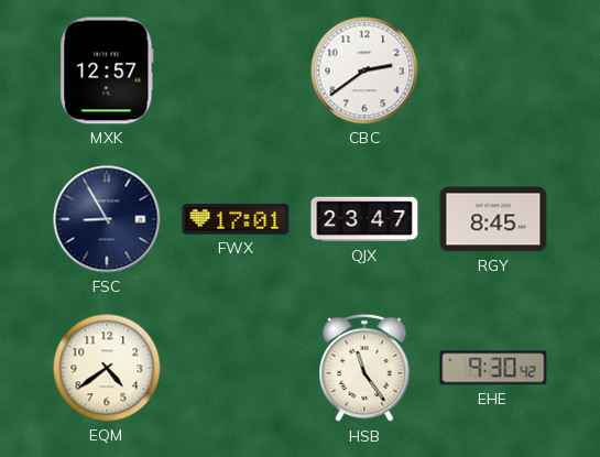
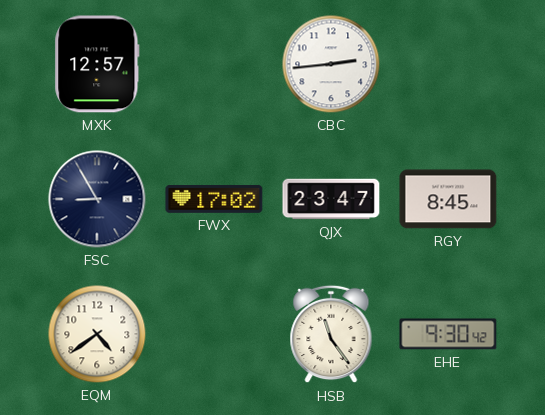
CBC: 2:39 -> 2:44 (331, 64)
FWX: 17:01 -> 17:02 (214, 200)
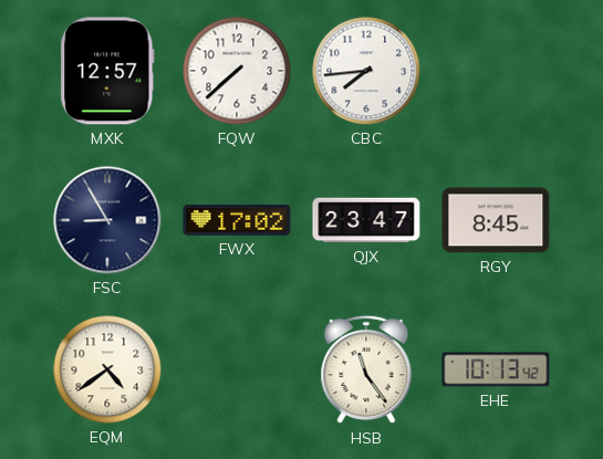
FQW: none -> 7:38 (237, 71)
CBC: 2:44 -> 7:44 (366, 71)
EHE: 9:30 -> 10:13 (496, 369)
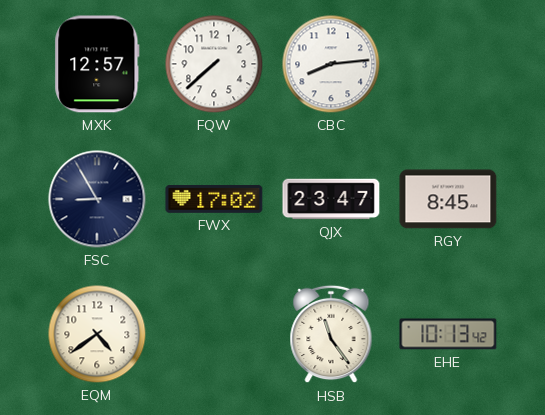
CBC: 7:44 -> 8:14 (331, 64)
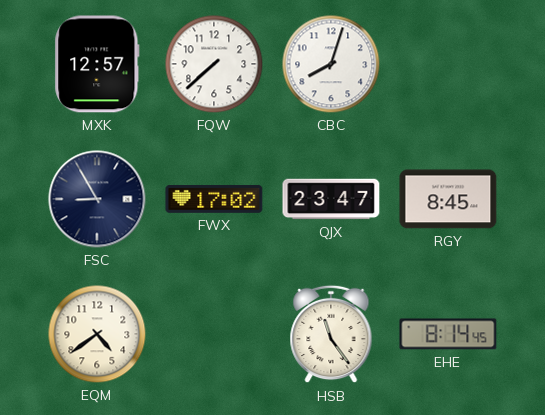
CBC: 8:14 -> 8:03 (331, 64)
EHE: 10:13 -> 8:14 (448, 334)
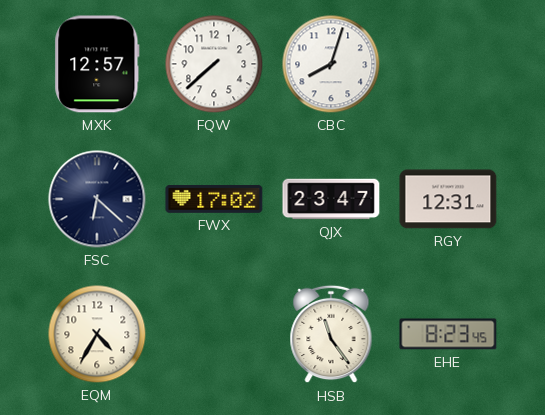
FSC: 8:55 -> 6:22 (97, 199)
RGY: 8:45 -> 12:31 (448, 199)
EQM: 4:39 -> 4:35 (97, 334)
EHE: 8:14 -> 8:23 (448, 334)
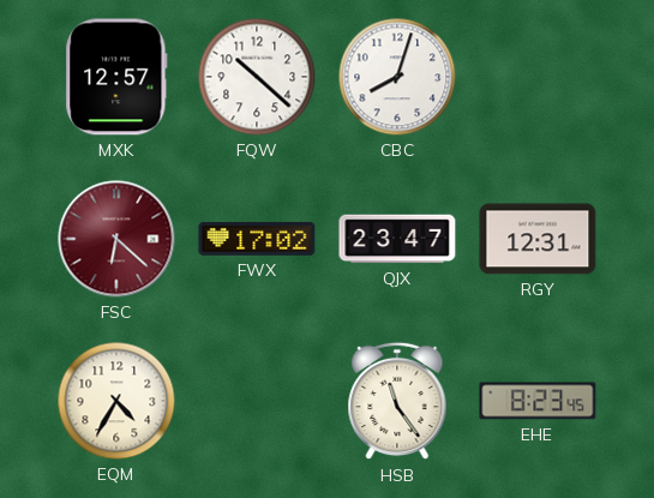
FQW: 7:38 -> 10:22 (257, 77)
FSC dial: navy -> burgundy (116, 239)
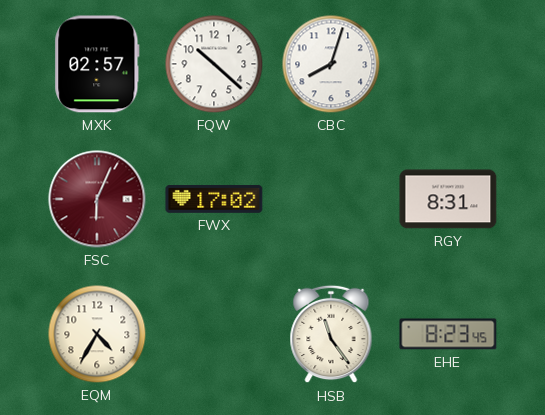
MXK: 12:57 -> 02:57 (97, 64)
FSC: 6:22 -> 6:04 (97, 199)
QJX: 23:47 -> none (397, 239)
RGY: 12:31 -> 8:31 (448, 199)
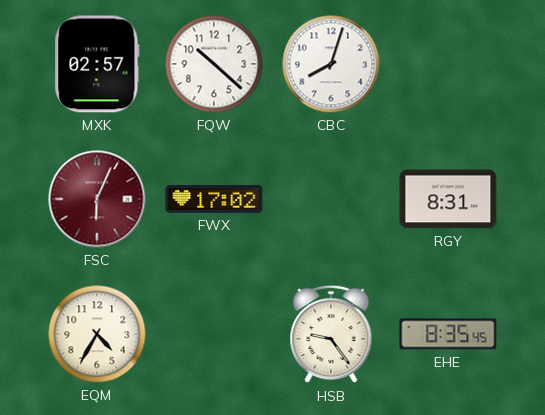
HSB: 11:24 -> 9:24 (331, 334)
EHE: 8:23 -> 8:35 (448, 334)
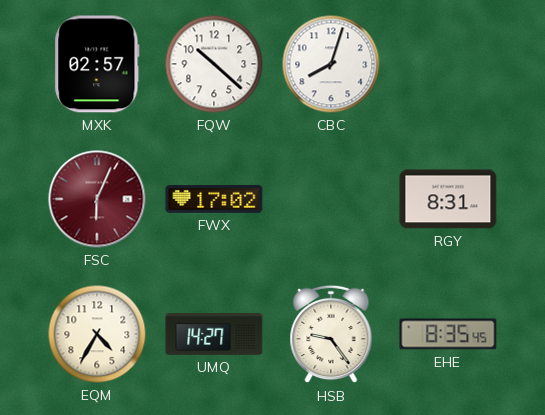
UMQ: none -> 14:27 (214, 335)
